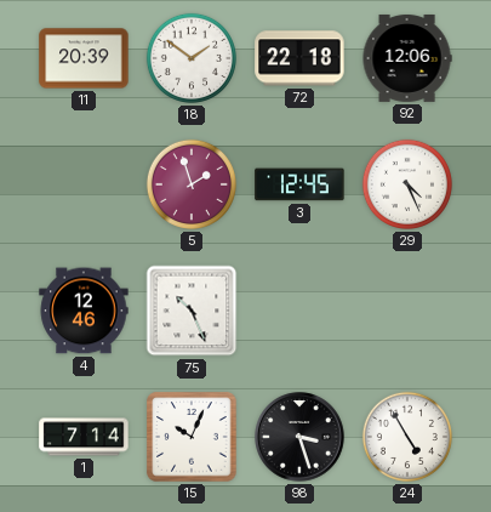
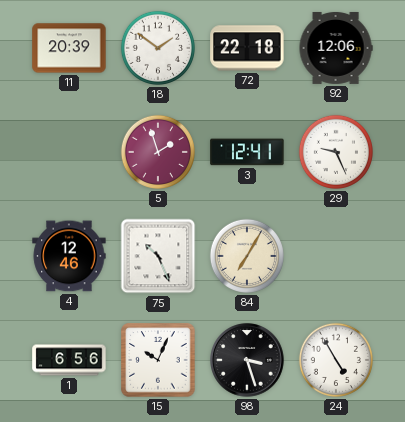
3: 12:45 -> 12:41 (247, 152)
29: 4:26 -> 9:26 (336, 152)
84: none -> 7:05 (247, 256)
1: 7:14 -> 6:56 (69, 360)
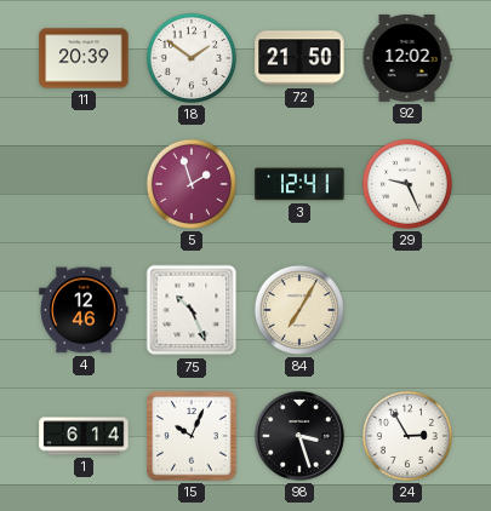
72: 22:18 -> 21:50 (299, 58)
92: 12:06 -> 12:02 (407, 58)
1: 6:56 -> 6:14 (84, 436)
24: 4:55 -> 2:55 (407, 436)
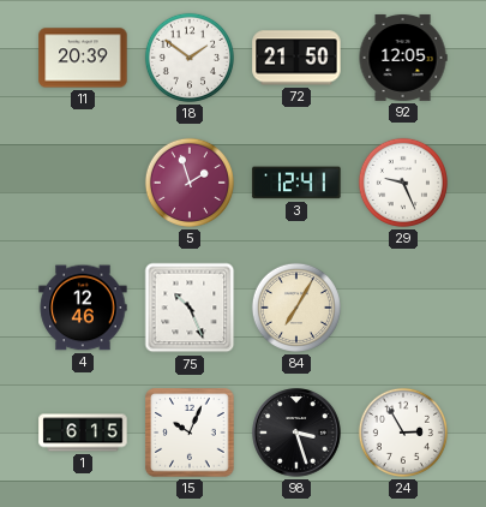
92: 12:02 -> 12:05 (403, 58)
1: 6:14 -> 6:15 (83, 433)
